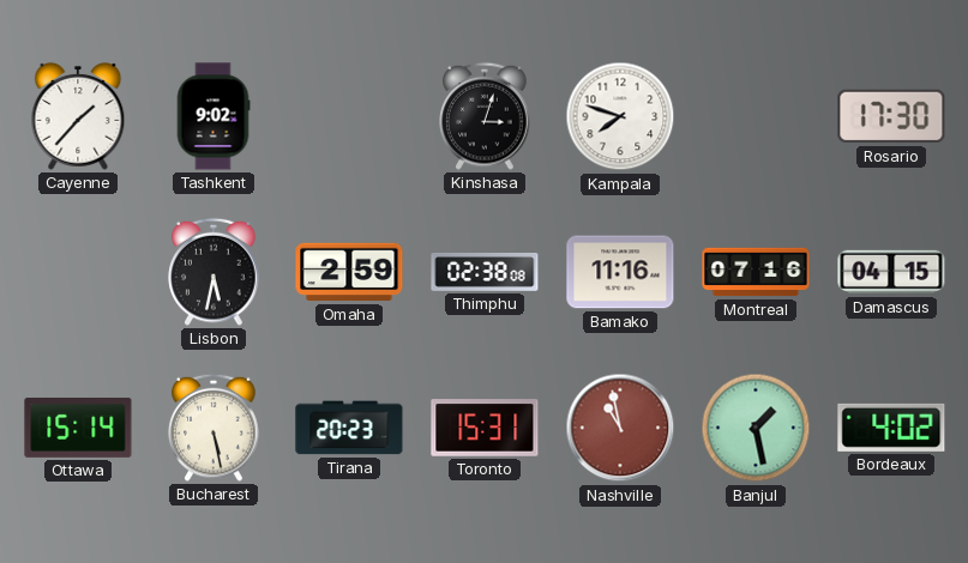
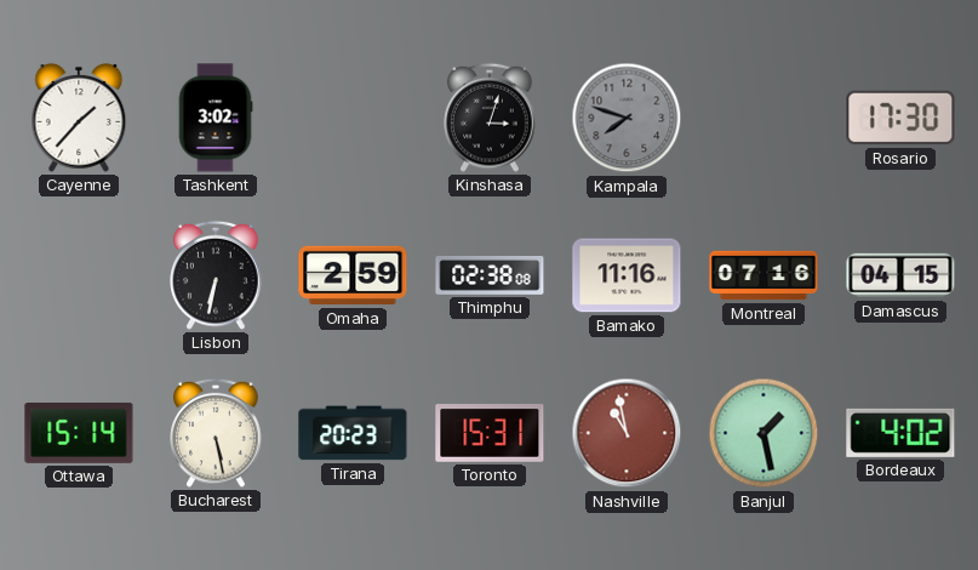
Tashkent: 9:02 -> 3:02 (216, 118)
Kampala dial: white -> grey (627, 118)
Lisbon: 5:32 -> 6:32 (216, 275)
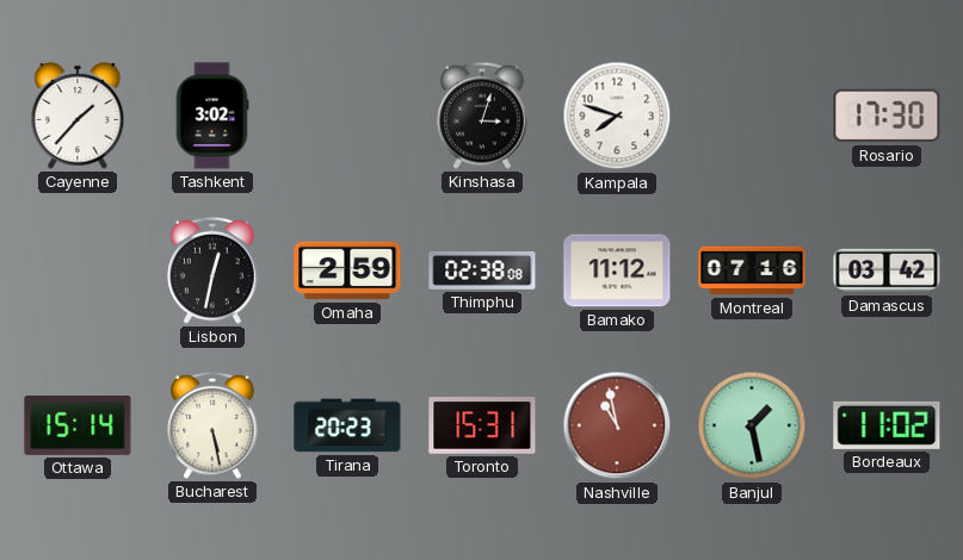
Kampala dial: grey -> white (617, 116)
Lisbon: 6:32 -> 12:32 (212, 270)
Bamako: 11:16 -> 11:12 (617, 270)
Damascus: 04:15 -> 03:42 (887, 270)
Bordeaux: 4:02 -> 11:02 (887, 425)
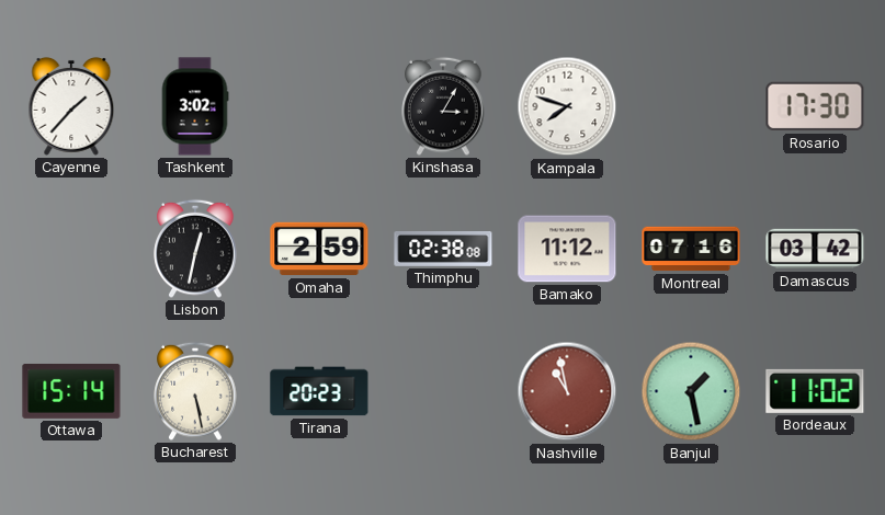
Kinshasa: 3:03 -> 3:05 (443, 106)
Toronto: 15:31 -> none (482, 425)
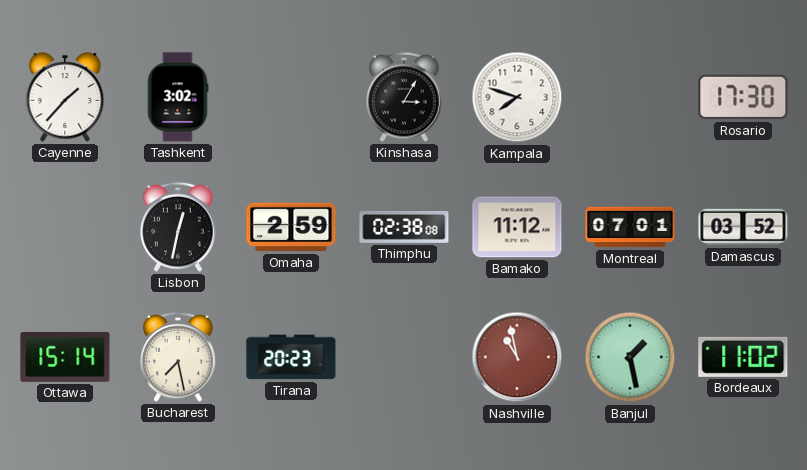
Montreal: 07:16 -> 07:01 (630, 227)
Damascus: 03:42 -> 03:52 (743, 227)
Bucharest: 5:28 -> 7:28 (178, 357)
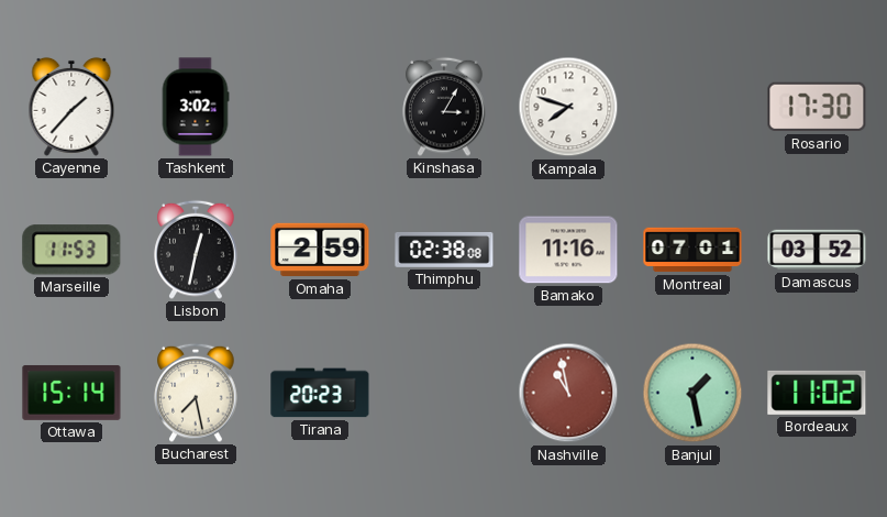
Marseille: none -> 11:53 (71, 250)
Bamako: 11:12 -> 11:16 (568, 250)
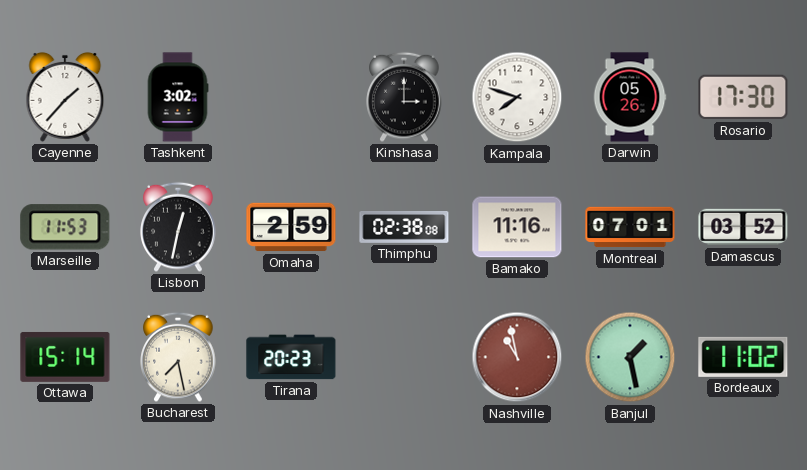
Kinshasa: 3:05 -> 3:00 (404, 97)
Darwin: none -> 05:26 (630, 97)
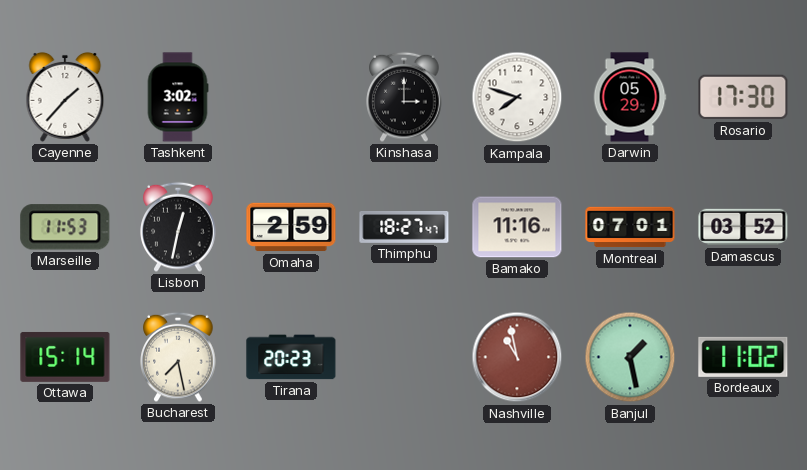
Darwin: 05:26 -> 05:29 (630, 97)
Thimphu: 02:38 -> 18:27 (404, 228)
